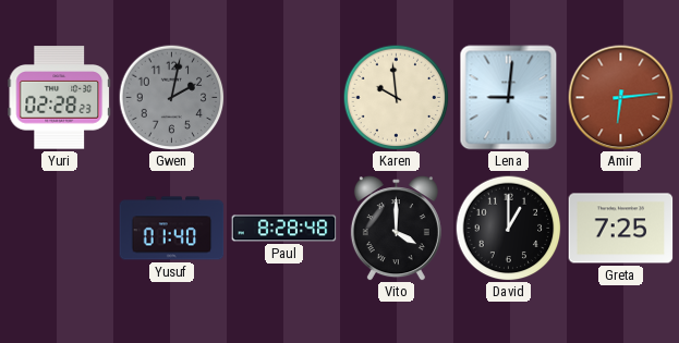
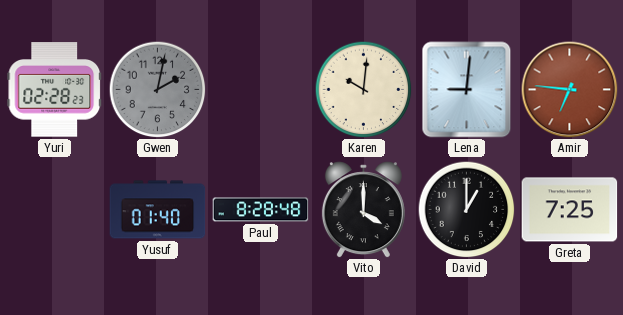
Karen: 9:59 -> 10:01 (363, 89)
Amir: 6:14 -> 6:46 (570, 90)
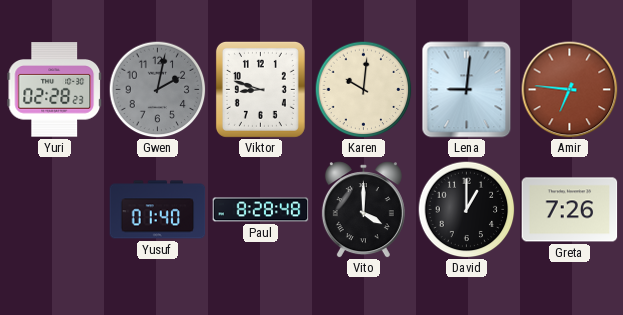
Viktor: none -> 8:48 (260, 89)
Greta: 7:25 -> 7:26 (570, 210)
